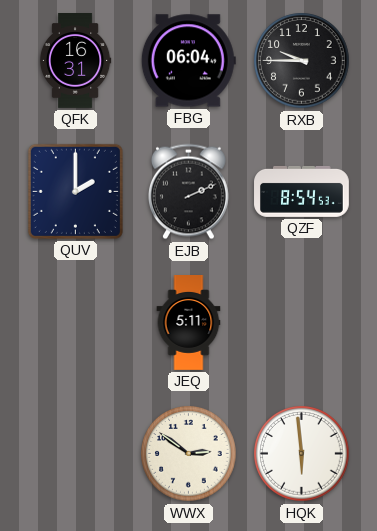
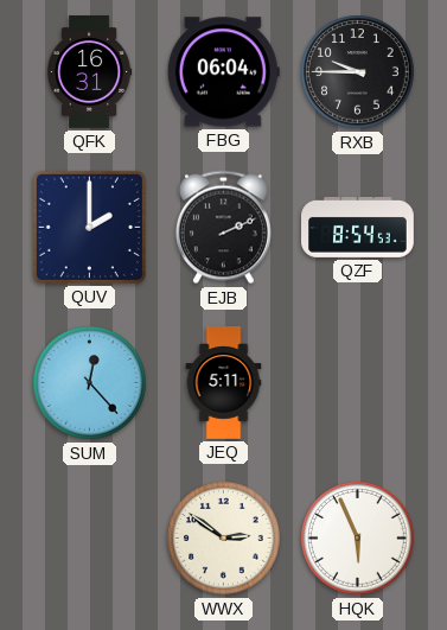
SUM: none -> 12:23 (90, 383)
HQK: 5:59 -> 5:56 (358, 539)
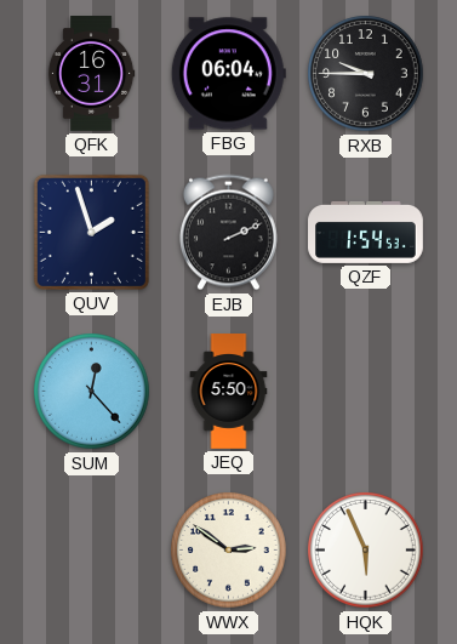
QUV: 2:00 -> 1:57 (91, 232)
QZF: 8:54 -> 1:54 (366, 232)
JEQ: 5:11 -> 5:50 (229, 392)
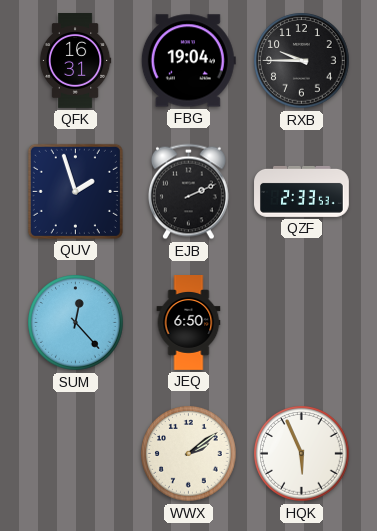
FBG: 06:04 -> 19:04 (188, 61)
QZF: 1:54 -> 2:33 (302, 191)
JEQ: 5:50 -> 6:50 (189, 323)
WWX: 2:51 -> 2:09 (189, 454)
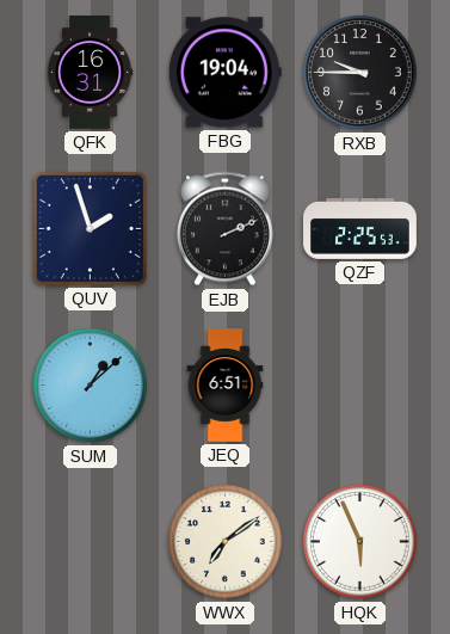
QZF: 2:33 -> 2:25 (360, 228)
SUM: 12:23 -> 1:08 (91, 386)
JEQ: 6:50 -> 6:51 (226, 386)
WWX: 2:09 -> 7:09 (226, 542)
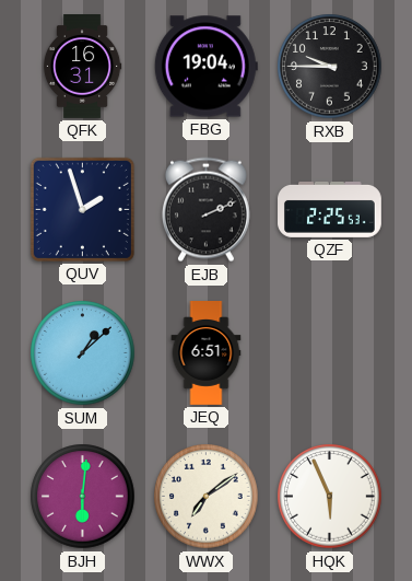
BJH: none -> 6:01 (83, 497)
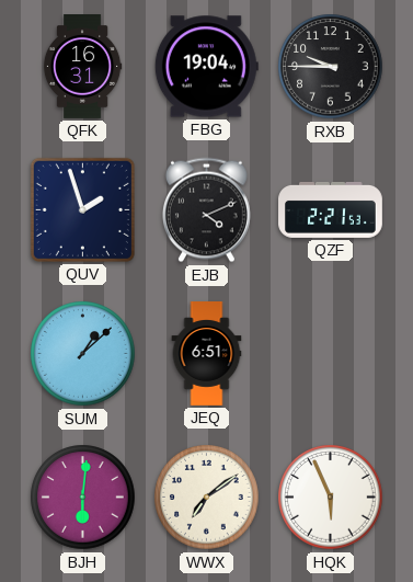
EJB: 2:11 -> 4:11 (206, 210)
QZF: 2:25 -> 2:21 (331, 209)
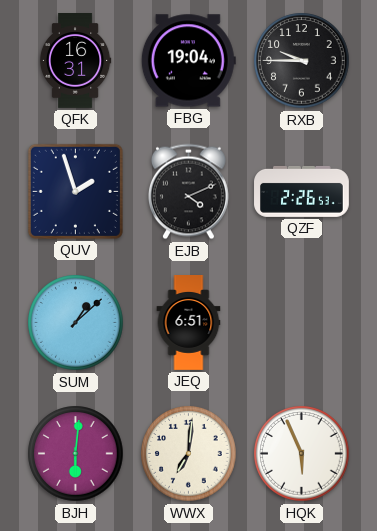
QZF: 2:21 -> 2:26 (302, 191)
WWX: 7:09 -> 7:01 (189, 454)
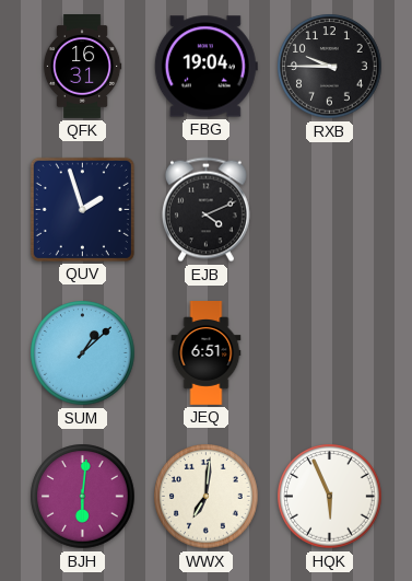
QZF: 2:26 -> none (302, 191)
